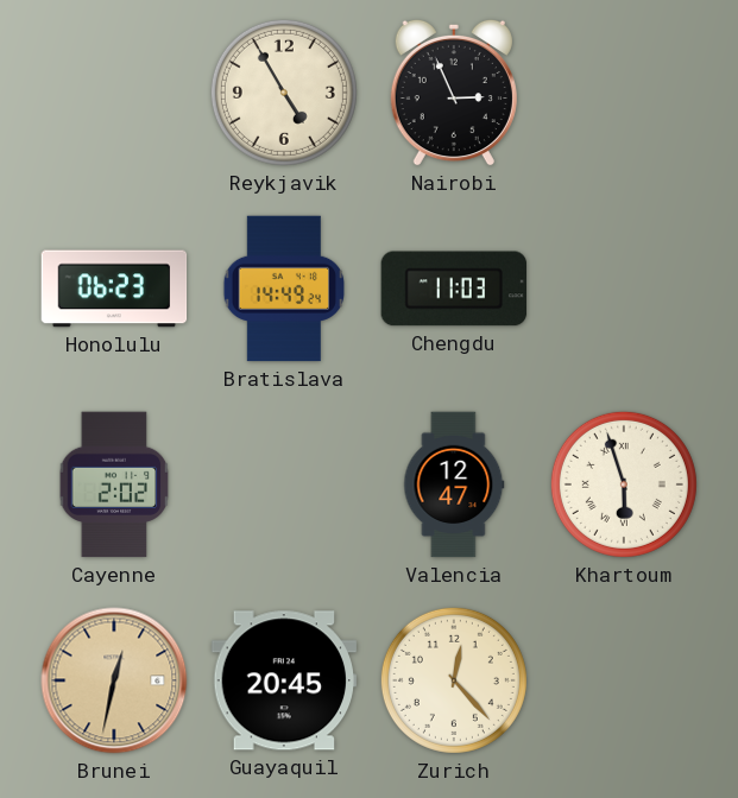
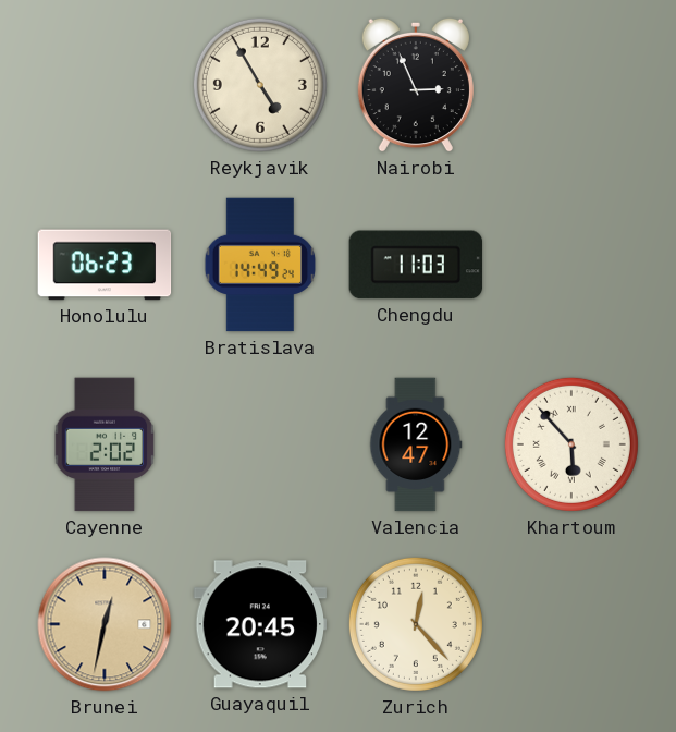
Khartoum: 5:57 -> 5:53 (571, 444)
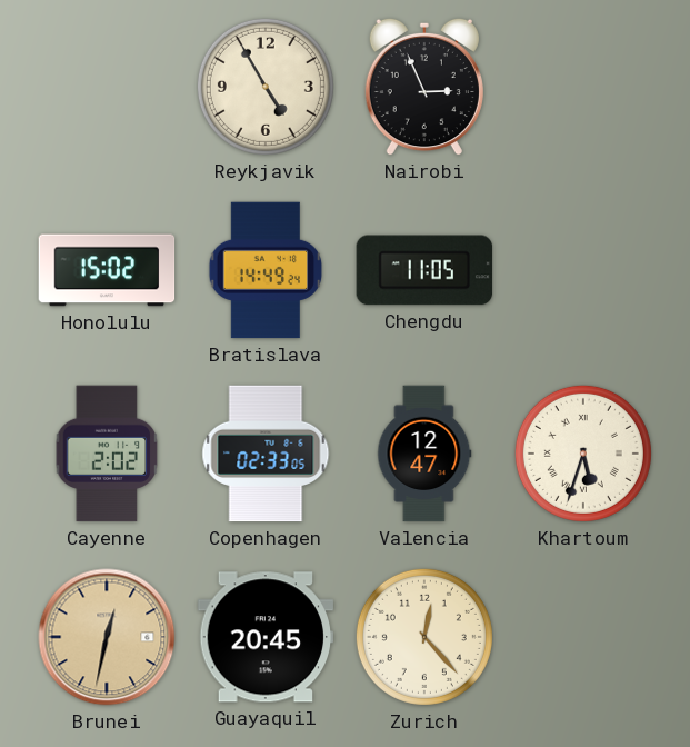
Honolulu: 06:23 -> 15:02 (107, 270)
Chengdu: 11:03 -> 11:05 (424, 270)
Copenhagen: none -> 02:33 (266, 454)
Khartoum: 5:53 -> 5:33 (583, 454)
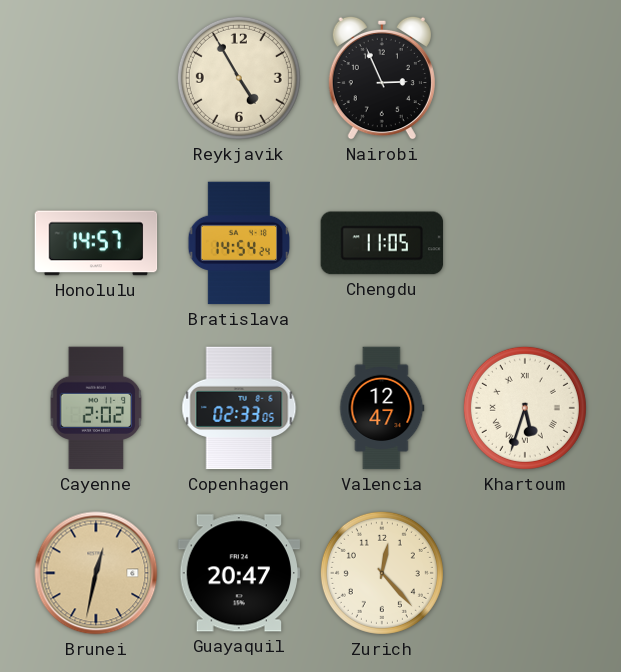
Honolulu: 15:02 -> 14:57 (96, 243)
Bratislava: 14:49 -> 14:54 (239, 243)
Guayaquil: 20:45 -> 20:47 (239, 573)
